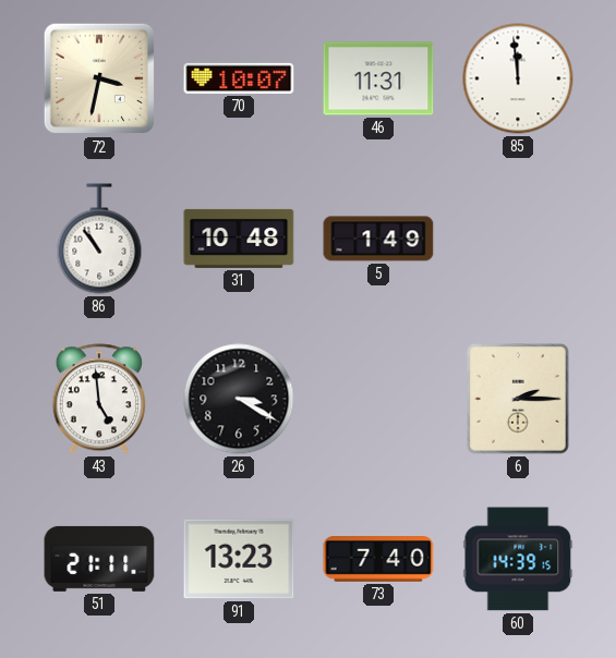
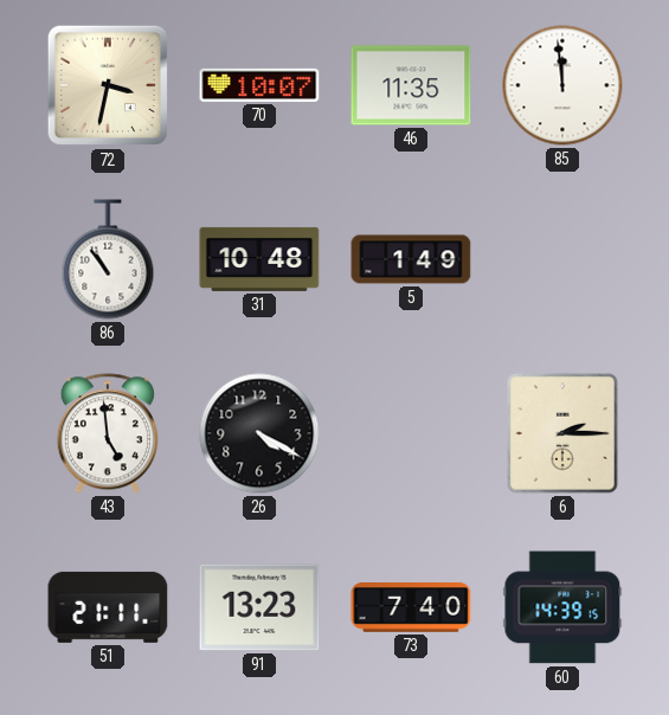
46: 11:31 -> 11:35 (411, 85)
26: 3:20 -> 4:20 (259, 433)
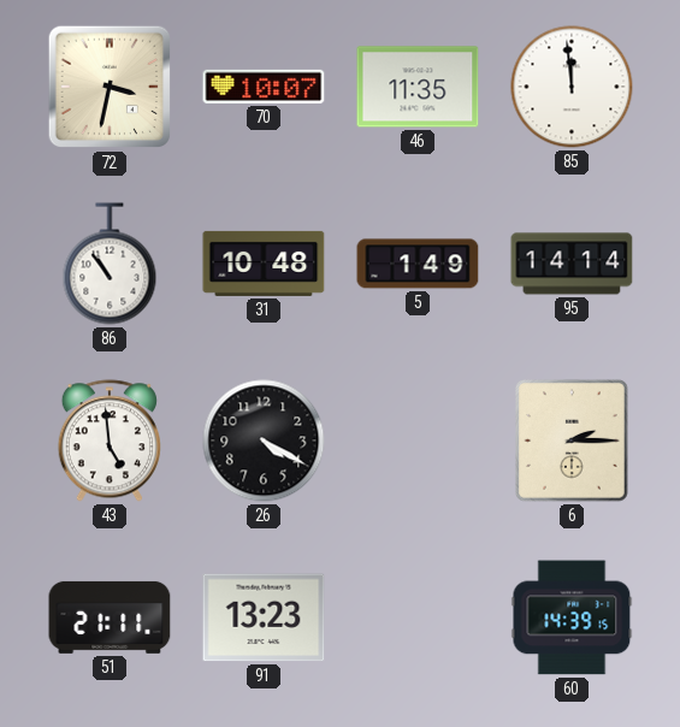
95: none -> 14:14 (572, 264)
73: 7:40 -> none (411, 608)
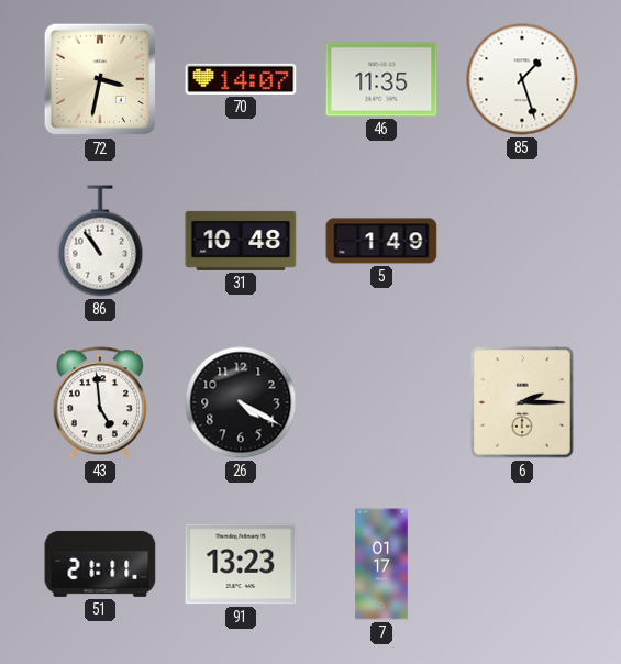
70: 10:07 -> 14:07 (241, 79)
85: 11:59 -> 1:27 (522, 79)
95: 14:14 -> none (572, 264)
7: none -> 01:17 (381, 564)
60: 14:39 -> none (572, 617)
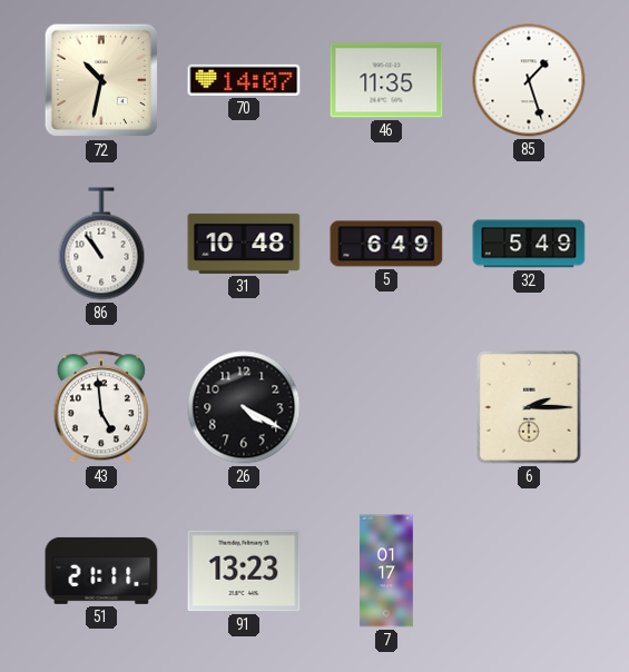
72: 3:32 -> 10:32 (101, 80)
5: 1:49 -> 6:49 (386, 244)
32: none -> 5:49 (529, 244)
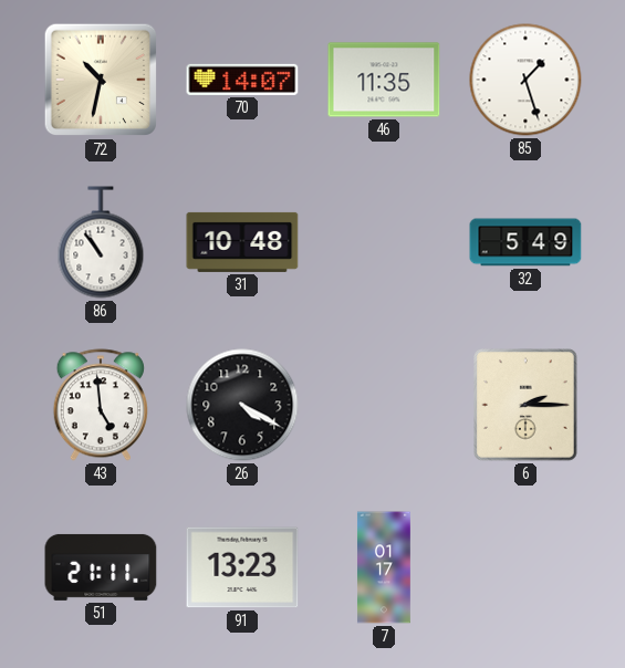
5: 6:49 -> none (386, 244)
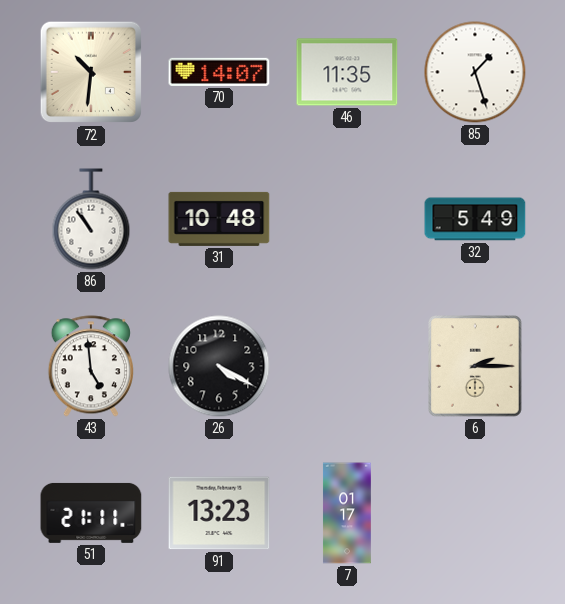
72: 10:32 -> 10:31 (91, 72)
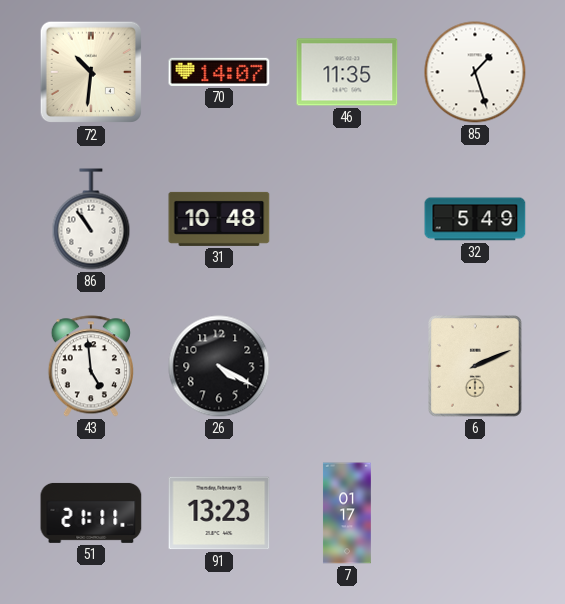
6: 2:15 -> 2:11 (475, 366)
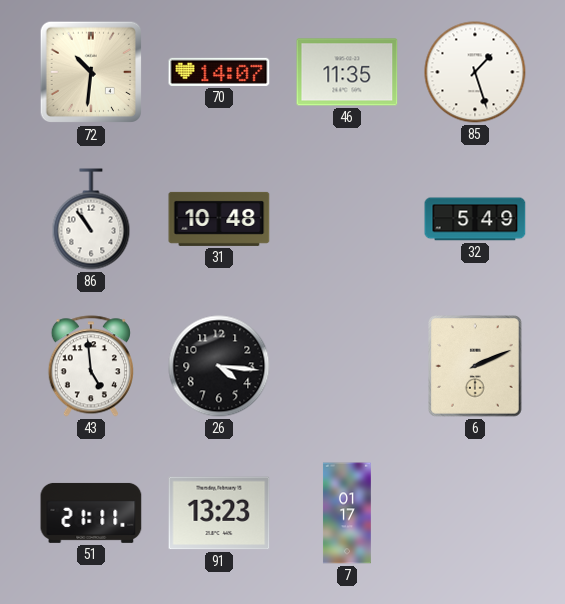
26: 4:20 -> 4:16 (219, 366)
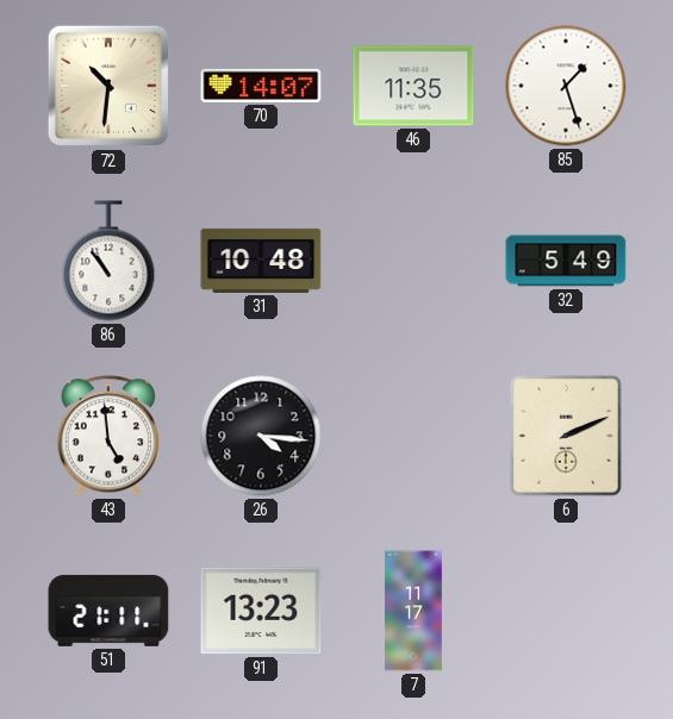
7: 01:17 -> 11:17 (413, 611)
